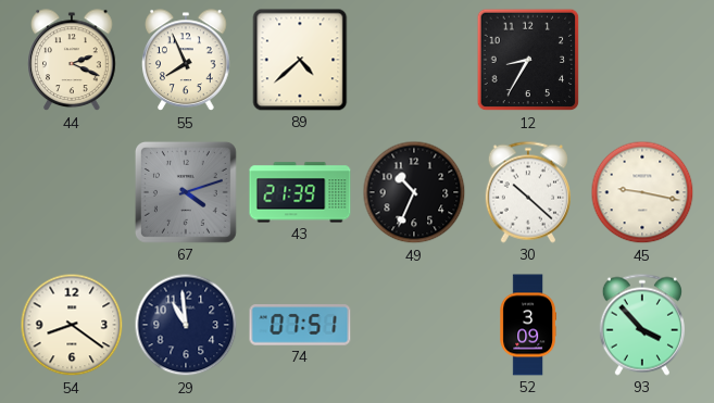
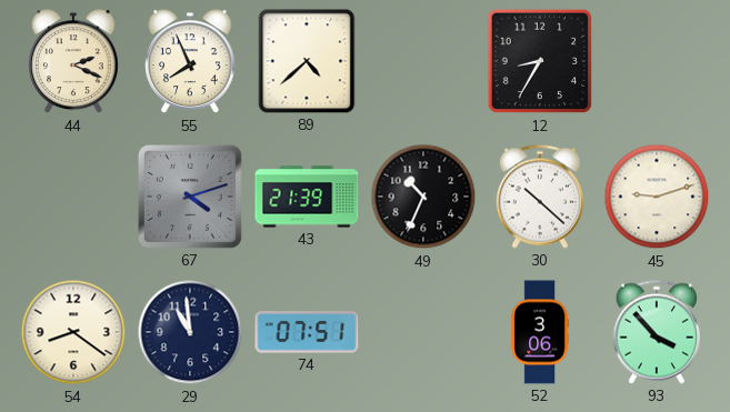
45: 9:17 -> 9:12 (657, 197)
52: 3:09 -> 3:06 (539, 332)
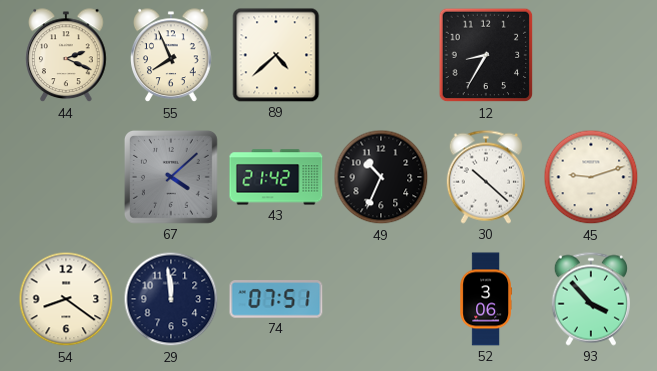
67: 4:12 -> 4:08 (171, 177)
43: 21:39 -> 21:42 (276, 177)
29: 10:59 -> 11:59 (171, 299)
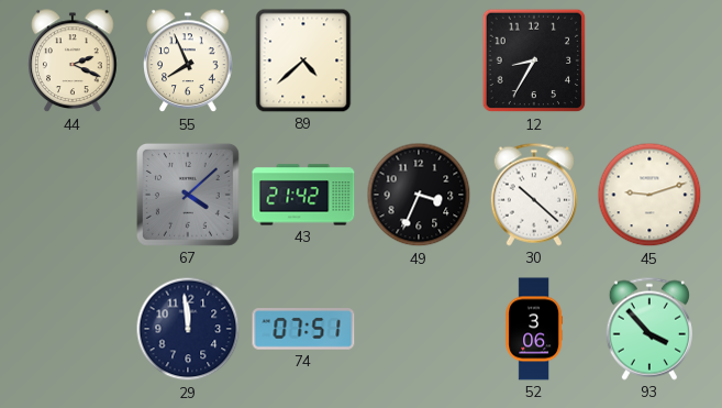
49: 10:34 -> 3:34 (419, 195)
54: 8:21 -> none (66, 299)
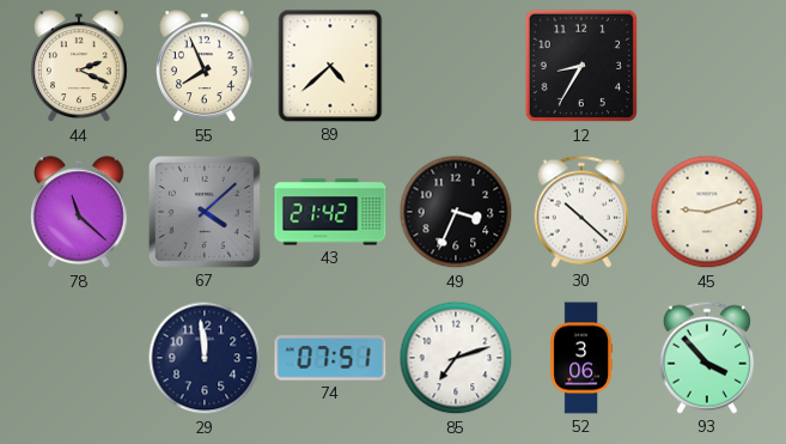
78: none -> 11:22 (79, 213)
85: none -> 7:12 (456, 358)
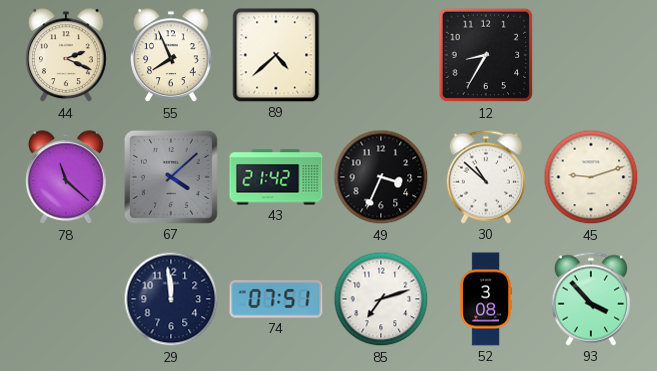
30: 10:22 -> 10:52 (486, 177)
52: 3:06 -> 3:08 (485, 299)
